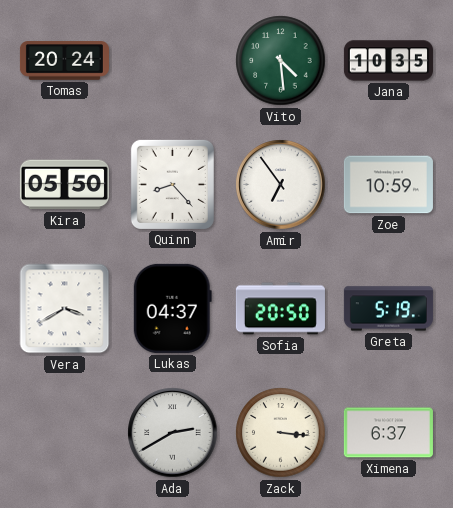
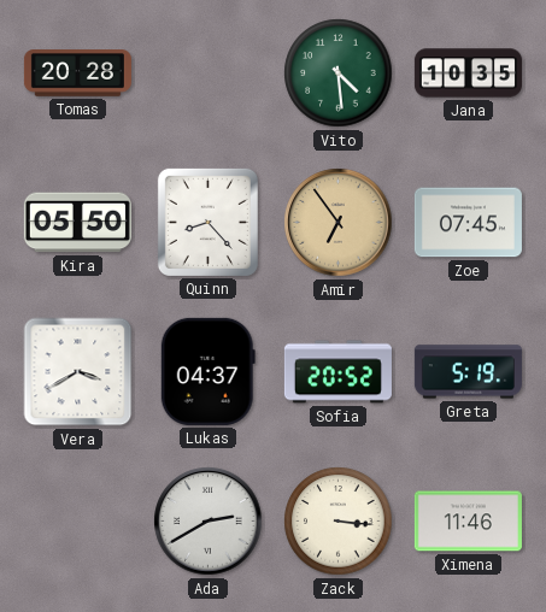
Tomas: 20:24 -> 20:28 (77, 73)
Amir dial: white -> champagne (339, 223)
Zoe: 10:59 -> 07:45 (468, 223)
Sofia: 20:50 -> 20:52 (337, 372)
Ximena: 6:37 -> 11:46 (468, 522)
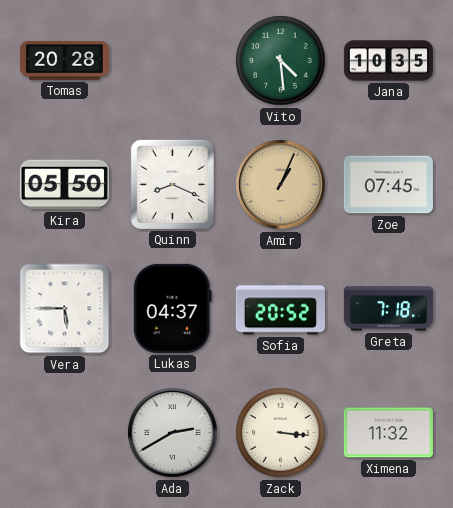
Quinn: 8:23 -> 8:19 (172, 184)
Amir: 6:54 -> 1:04 (281, 185)
Vera: 3:40 -> 5:45 (65, 309)
Greta: 5:19 -> 7:18 (388, 309)
Ximena: 11:46 -> 11:32 (388, 433)
